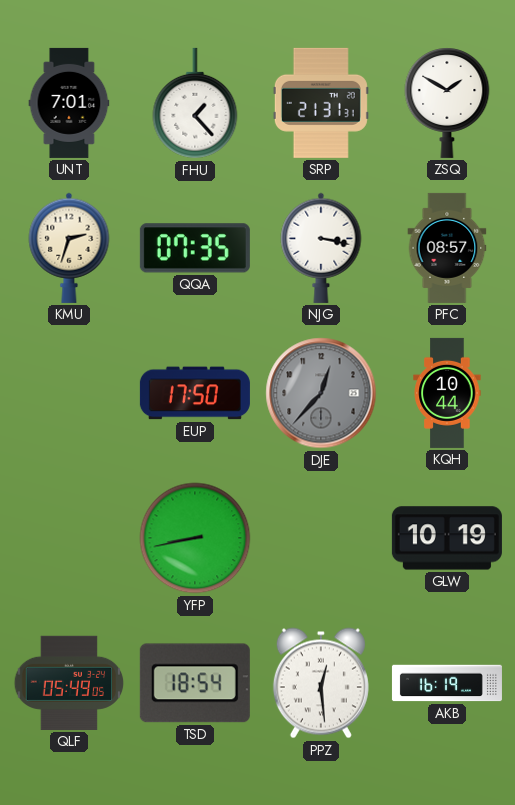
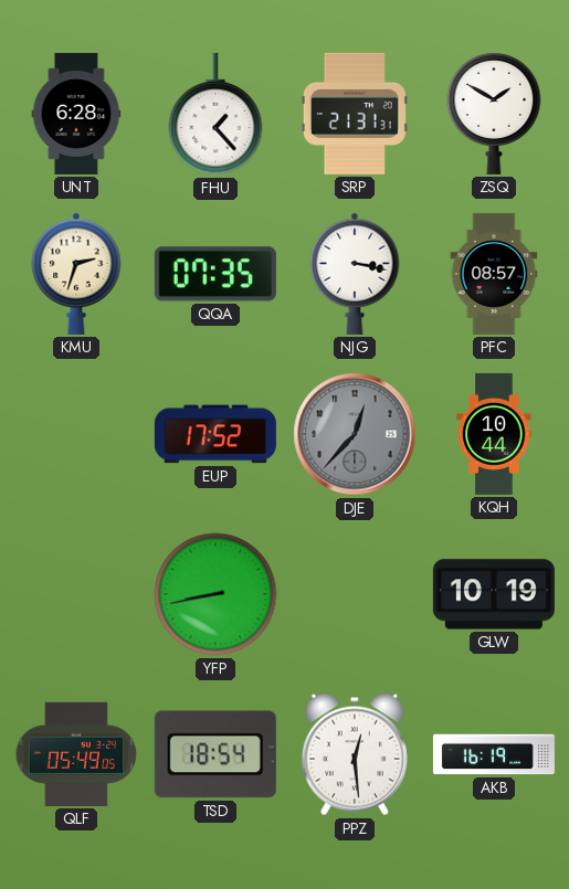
UNT: 7:01 -> 6:28 (76, 114)
EUP: 17:50 -> 17:52 (215, 434)
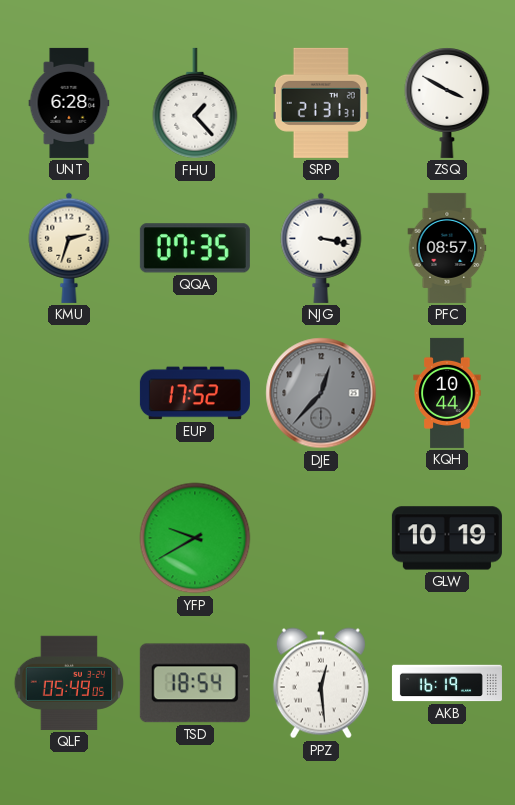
ZSQ: 1:50 -> 3:50 (447, 103)
YFP: 8:43 -> 9:40 (195, 538)
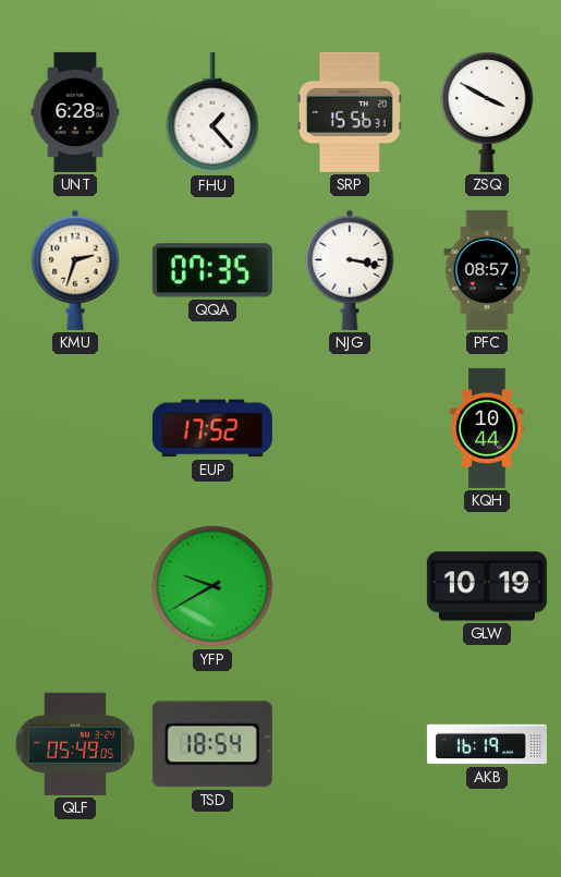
SRP: 21:31 -> 15:56 (350, 112)
DJE: 12:37 -> none (321, 393)
PPZ: 12:29 -> none (321, 683)
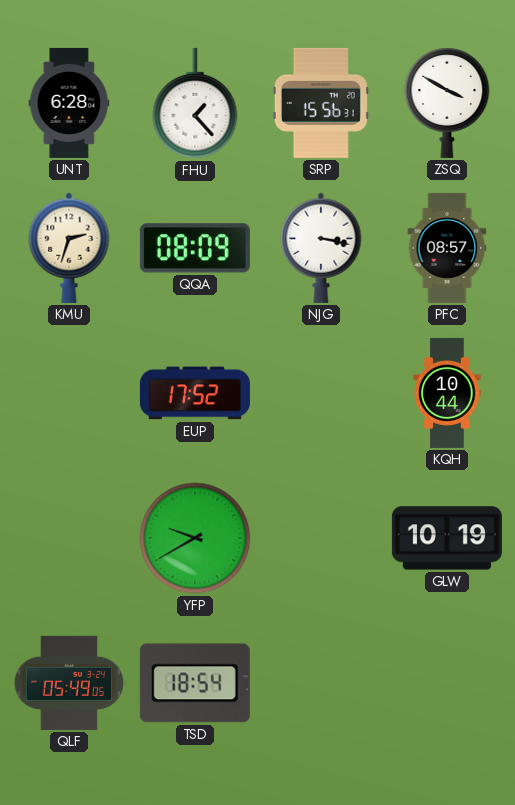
QQA: 07:35 -> 08:09 (195, 248)
AKB: 16:19 -> none (487, 744)
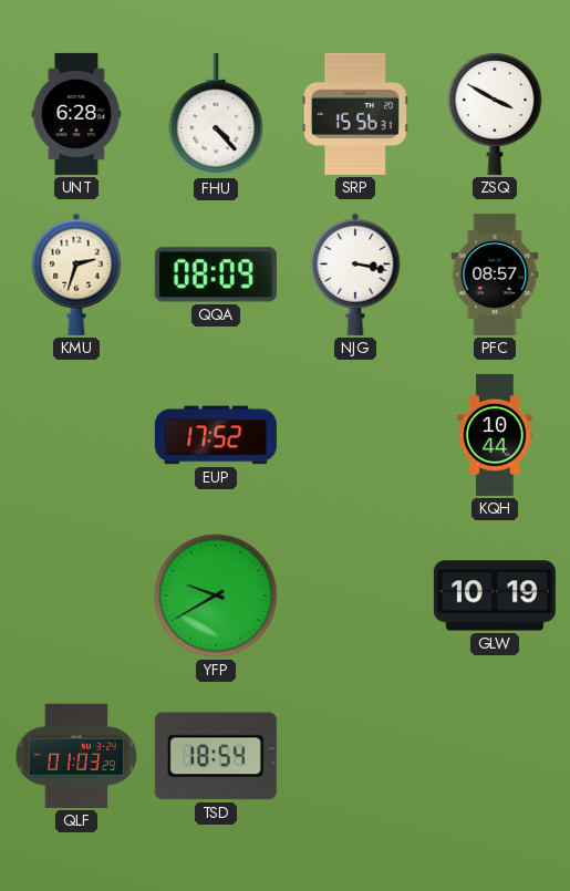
FHU: 1:23 -> 4:23 (216, 114)
QLF: 05:49 -> 01:03 (76, 756)
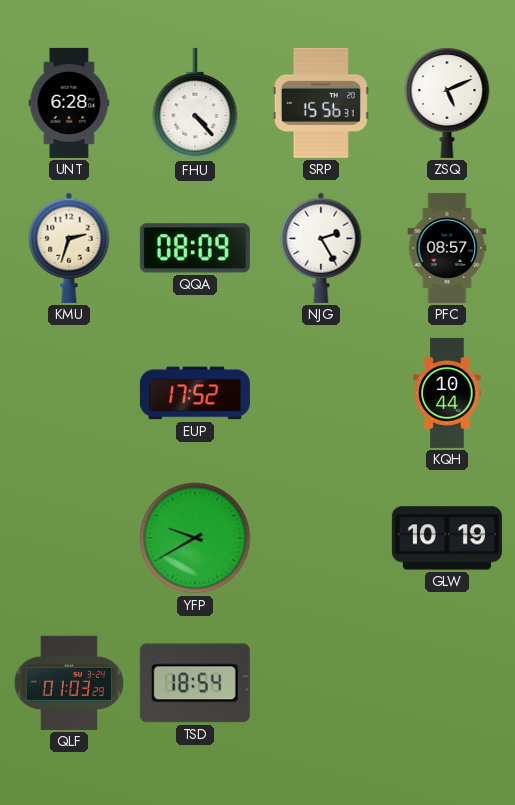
ZSQ: 3:50 -> 5:11 (447, 103)
NJG: 3:17 -> 2:25 (321, 248)
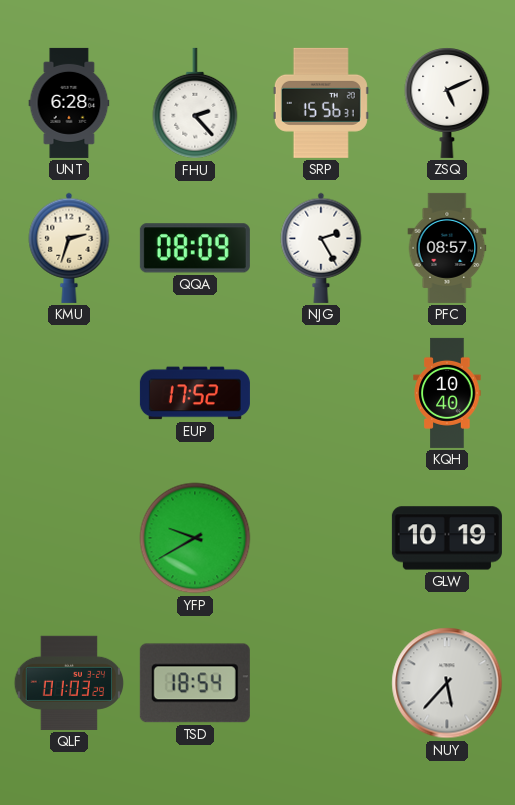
FHU: 4:23 -> 2:23 (195, 103)
KQH: 10:44 -> 10:40 (447, 393)
NUY: none -> 5:37 (447, 683)
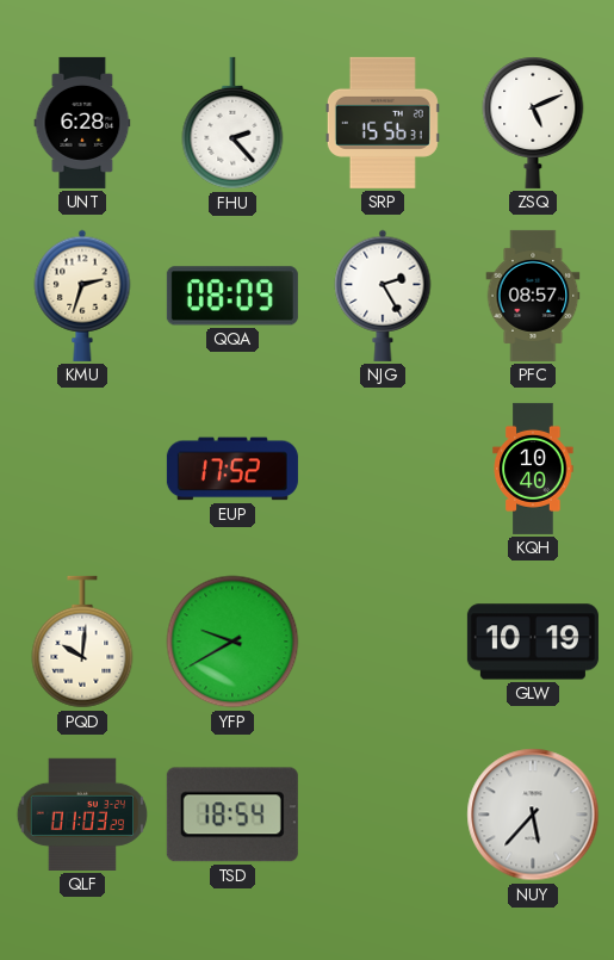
PQD: none -> 10:01 (82, 642)
